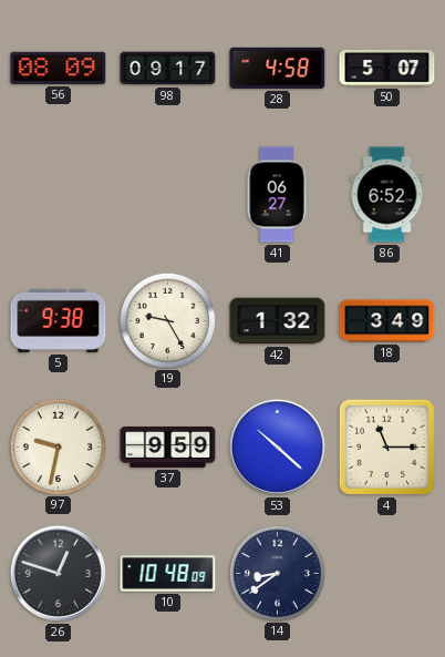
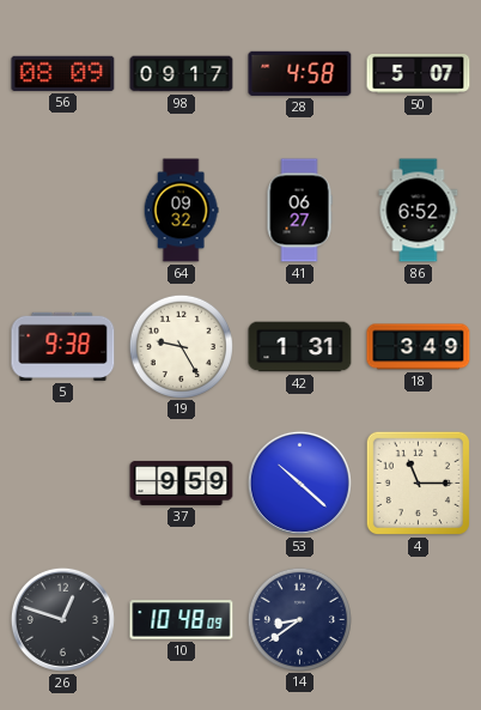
64: none -> 09:32 (181, 211)
42: 1:32 -> 1:31 (300, 347)
97: 9:32 -> none (58, 446)
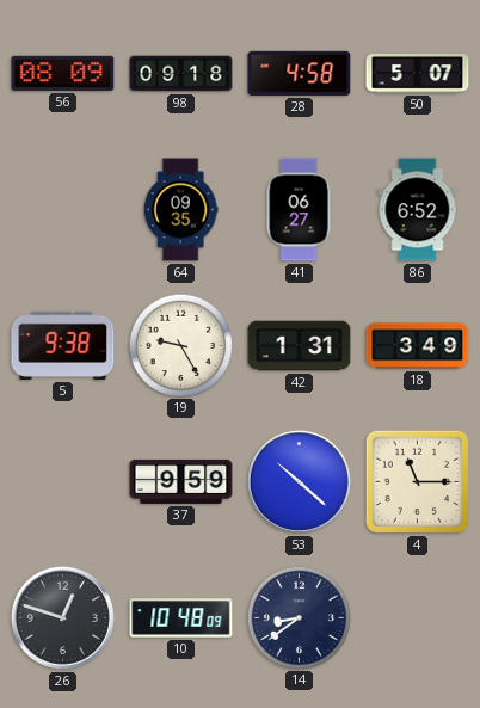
98: 09:17 -> 09:18 (181, 74)
64: 09:32 -> 09:35 (180, 210)
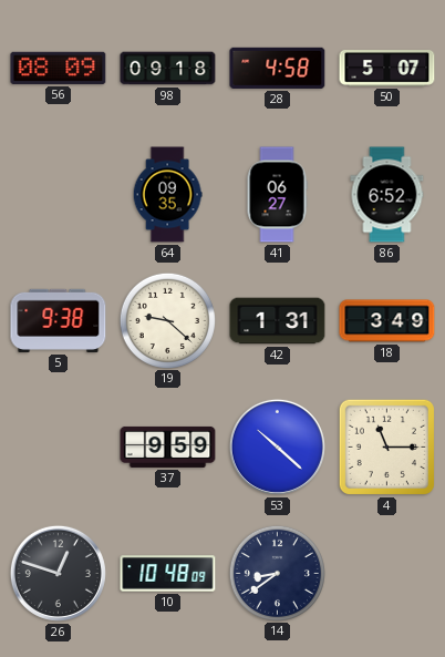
19: 9:25 -> 9:22 (167, 320)
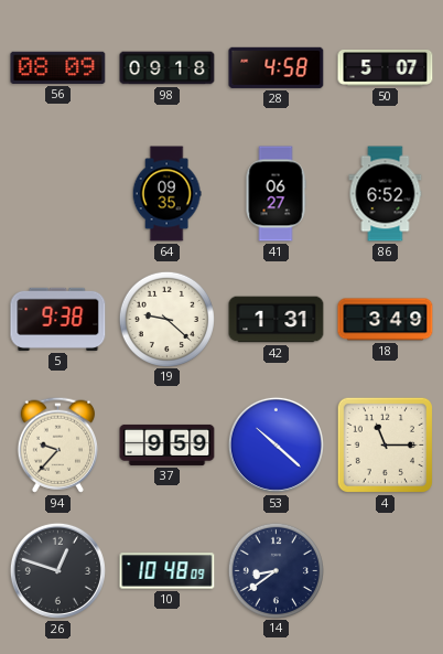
94: none -> 9:37 (57, 444)
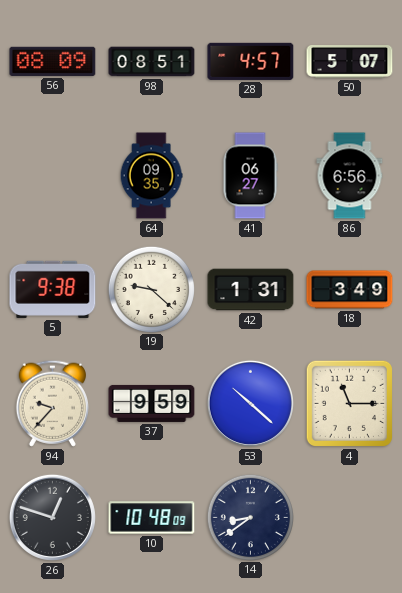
98: 09:18 -> 08:51 (152, 62)
28: 4:58 -> 4:57 (251, 61)
86: 6:52 -> 6:56 (350, 176)
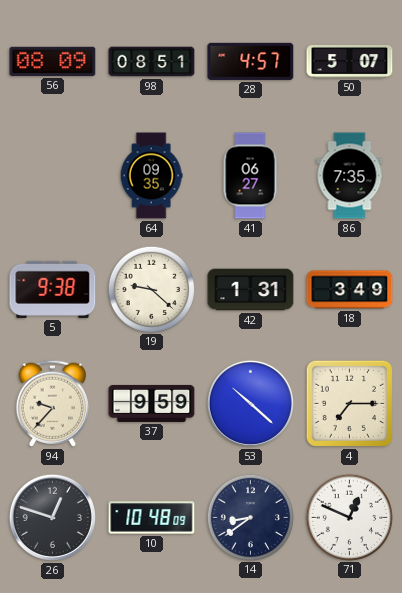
86: 6:56 -> 7:35 (350, 176)
4: 11:15 -> 7:15 (349, 403)
71: none -> 12:49 (349, 517)
